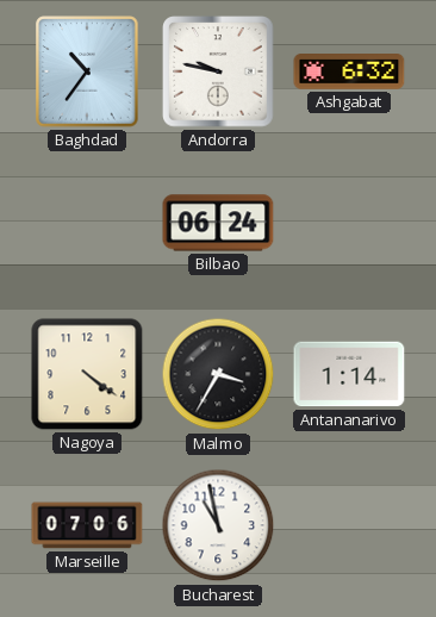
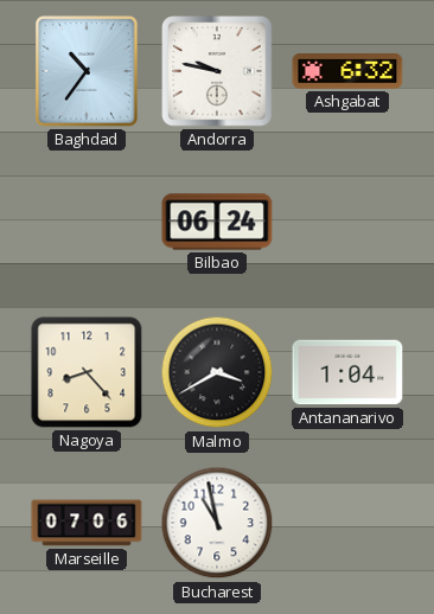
Nagoya: 4:21 -> 8:23 (87, 372)
Malmo: 3:35 -> 3:40 (217, 372)
Antananarivo: 1:14 -> 1:04 (347, 372)
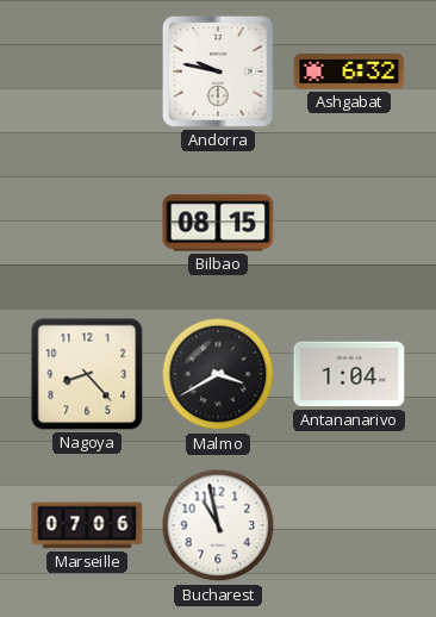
Baghdad: 10:36 -> none (87, 71)
Bilbao: 06:24 -> 08:15 (218, 223)
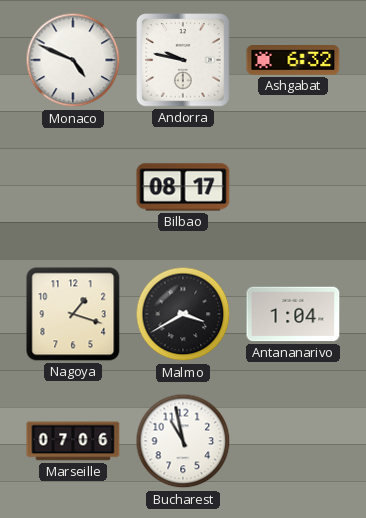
Monaco: none -> 4:49 (73, 60)
Bilbao: 08:15 -> 08:17 (183, 187)
Nagoya: 8:23 -> 1:18 (73, 314)
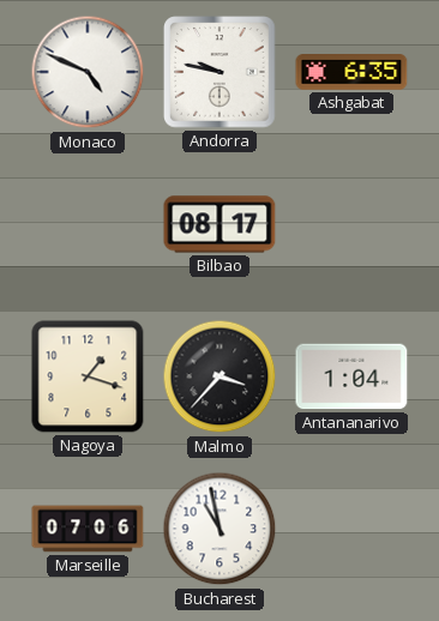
Ashgabat: 6:32 -> 6:35 (351, 73)
Malmo: 3:40 -> 3:37 (220, 376)
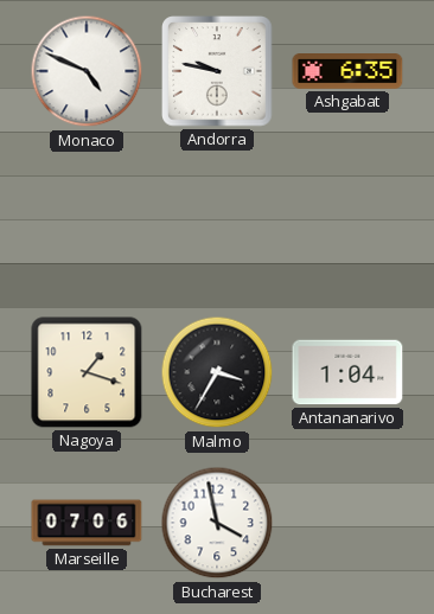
Bilbao: 08:17 -> none (220, 224)
Malmo: 3:37 -> 3:35 (217, 372)
Bucharest: 10:58 -> 3:58 (217, 523)
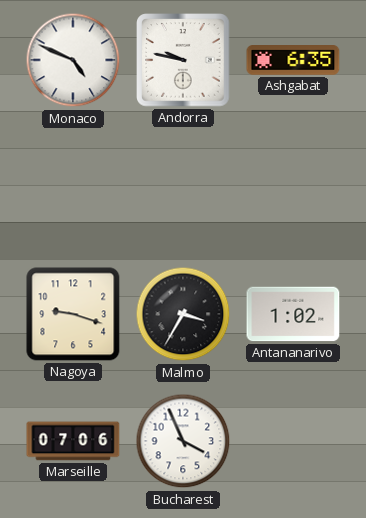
Nagoya: 1:18 -> 9:18 (73, 314)
Antananarivo: 1:04 -> 1:02 (293, 314)
Bucharest: 3:58 -> 3:56 (183, 441)
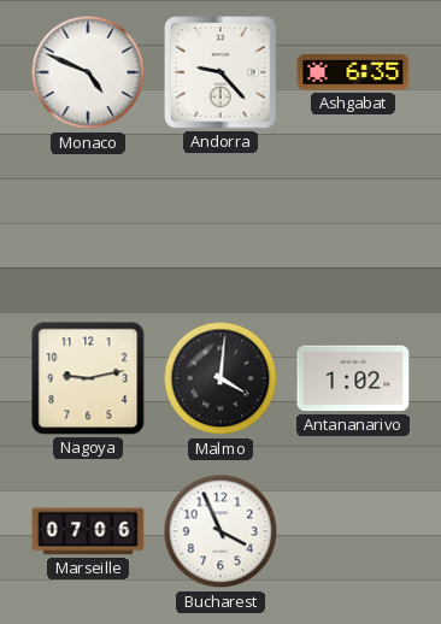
Andorra: 9:47 -> 9:23 (220, 72)
Nagoya: 9:18 -> 9:13 (88, 378)
Malmo: 3:35 -> 4:01 (220, 378)
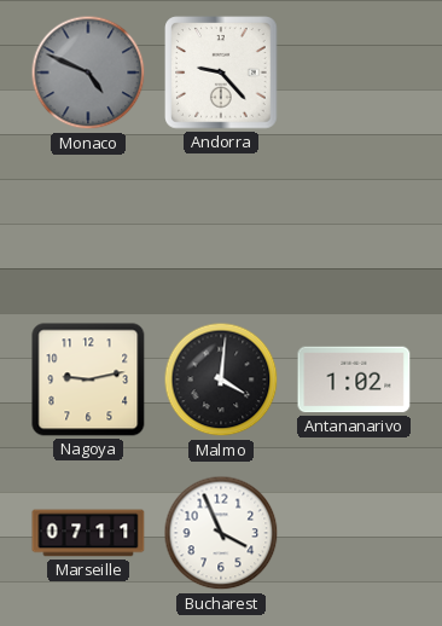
Monaco dial: white -> grey (88, 73)
Ashgabat: 6:35 -> none (353, 73)
Marseille: 07:06 -> 07:11 (88, 533)
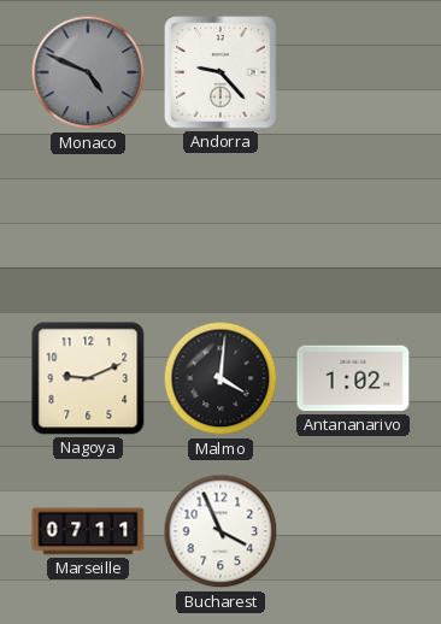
Nagoya: 9:13 -> 9:11 (88, 378)
